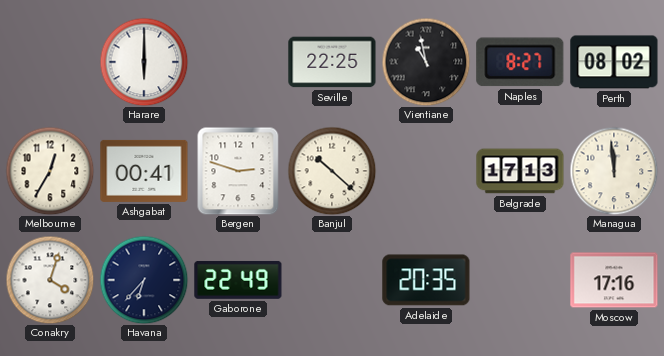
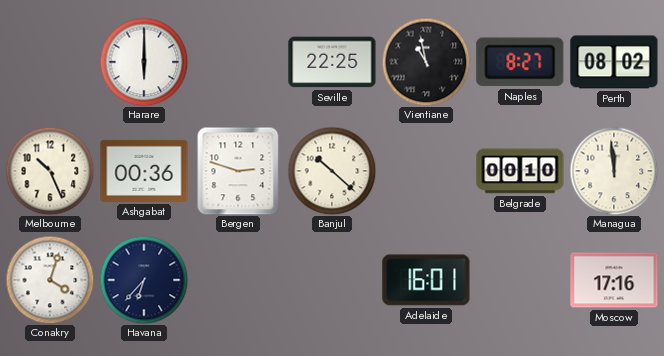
Melbourne: 12:35 -> 10:26 (50, 171)
Ashgabat: 00:41 -> 00:36 (144, 171)
Belgrade: 17:13 -> 00:10 (520, 171)
Gaborone: 22:49 -> none (238, 280)
Adelaide: 20:35 -> 16:01 (426, 280)
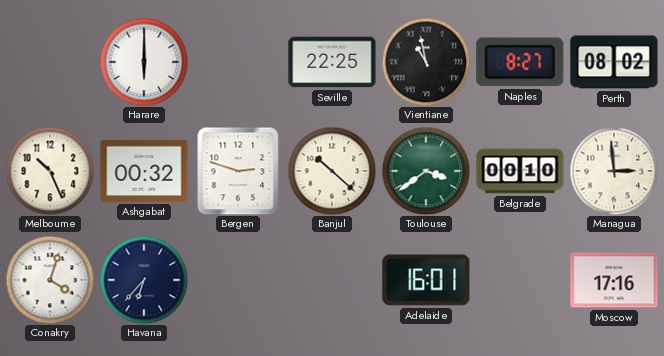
Ashgabat: 00:36 -> 00:32 (144, 171)
Toulouse: none -> 3:39 (426, 171)
Managua: 11:59 -> 2:59 (614, 171)
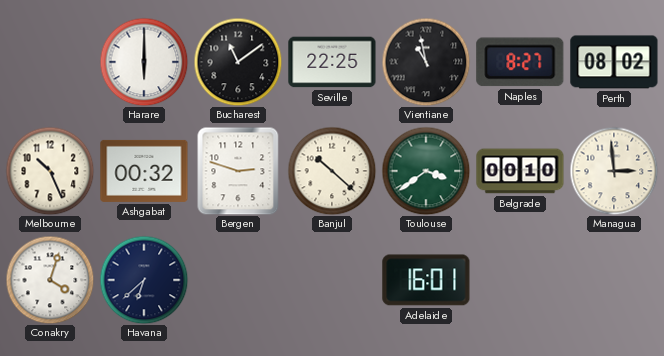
Bucharest: none -> 11:09 (238, 62)
Havana: 6:37 -> 6:38 (144, 280)
Moscow: 17:16 -> none (614, 280)
